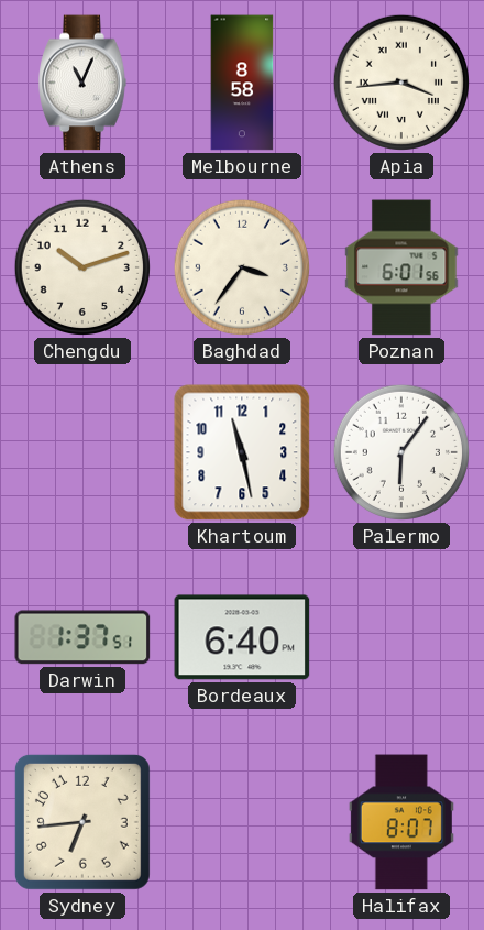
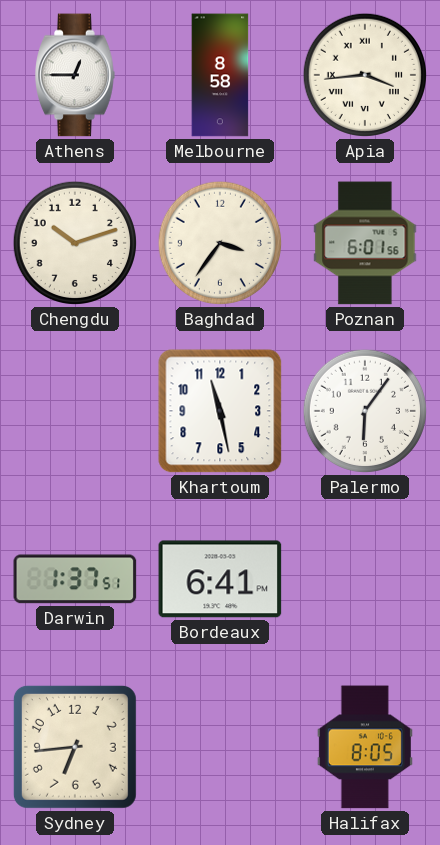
Athens: 11:04 -> 12:45 (75, 75)
Bordeaux: 6:40 -> 6:41 (220, 579)
Halifax: 8:07 -> 8:05 (365, 747)
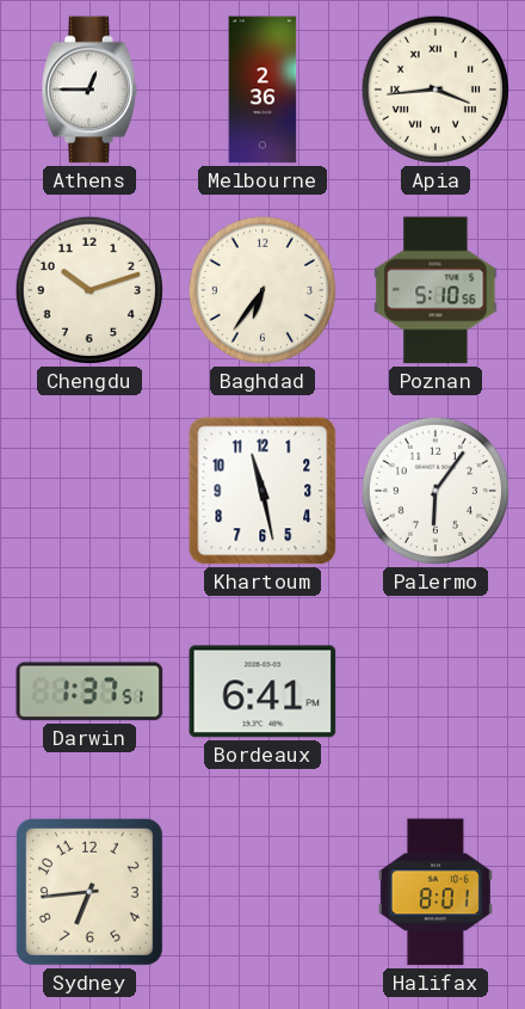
Melbourne: 8:58 -> 2:36 (262, 90)
Baghdad: 3:36 -> 6:36 (262, 290)
Poznan: 6:01 -> 5:10 (436, 290)
Halifax: 8:05 -> 8:01 (436, 892)
